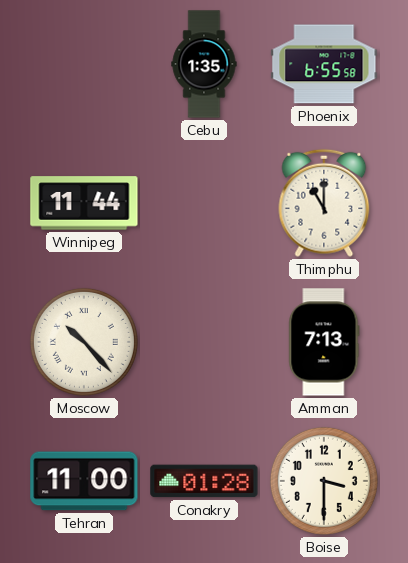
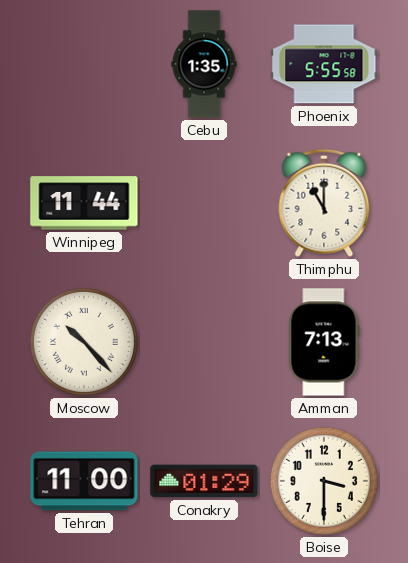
Phoenix: 6:55 -> 5:55 (324, 64)
Conakry: 01:28 -> 01:29 (204, 481)
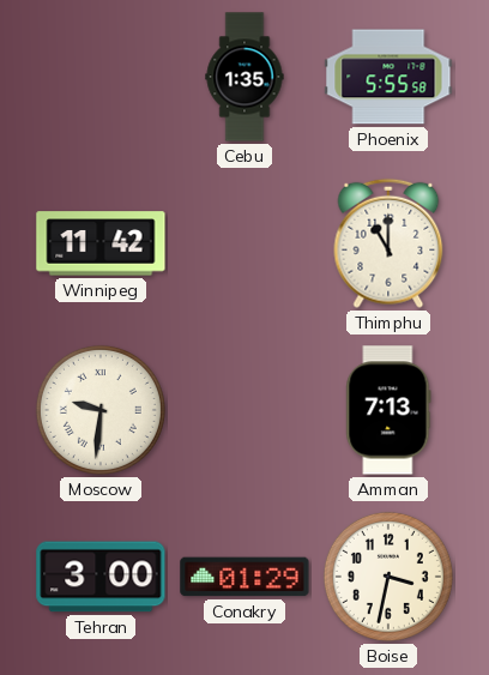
Winnipeg: 11:44 -> 11:42 (101, 243)
Moscow: 10:23 -> 9:31 (101, 410)
Tehran: 11:00 -> 3:00 (101, 577)
Boise: 3:30 -> 3:32 (388, 577)
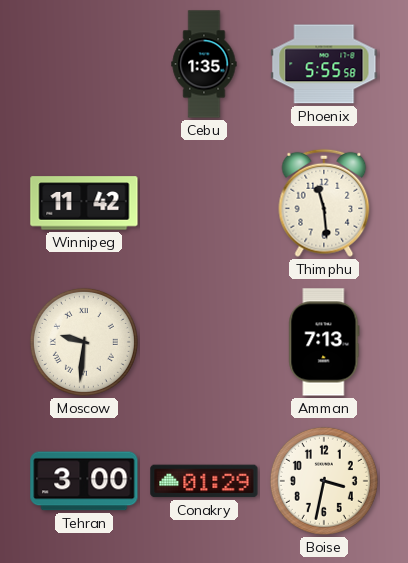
Thimphu: 11:00 -> 11:29 (324, 203)
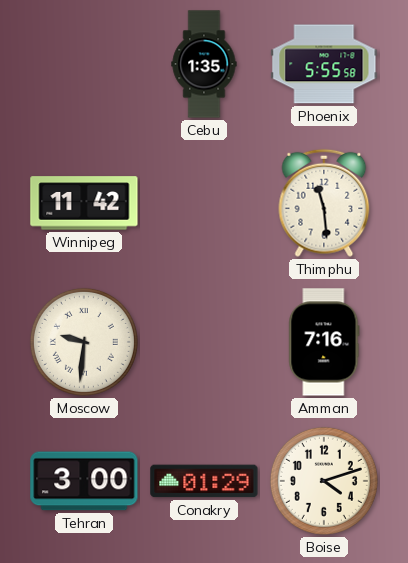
Amman: 7:13 -> 7:16 (324, 342)
Boise: 3:32 -> 4:12 (324, 481)
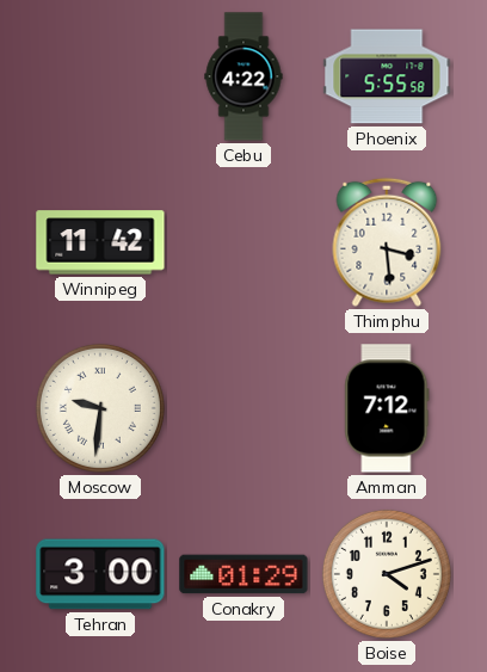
Cebu: 1:35 -> 4:22 (243, 76)
Thimphu: 11:29 -> 3:29 (387, 242)
Amman: 7:16 -> 7:12 (387, 408)
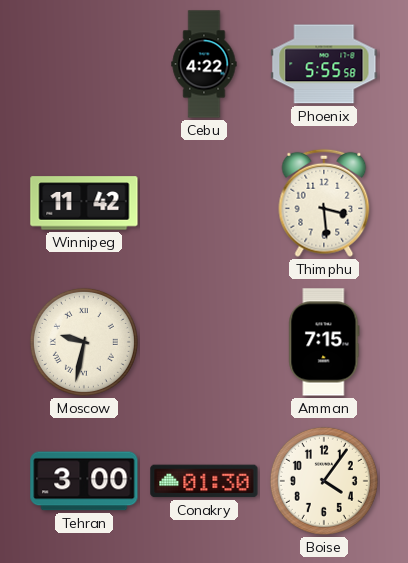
Moscow: 9:31 -> 9:32 (84, 342)
Amman: 7:12 -> 7:15 (324, 342)
Conakry: 01:29 -> 01:30 (204, 481)
Boise: 4:12 -> 4:06 (324, 481)
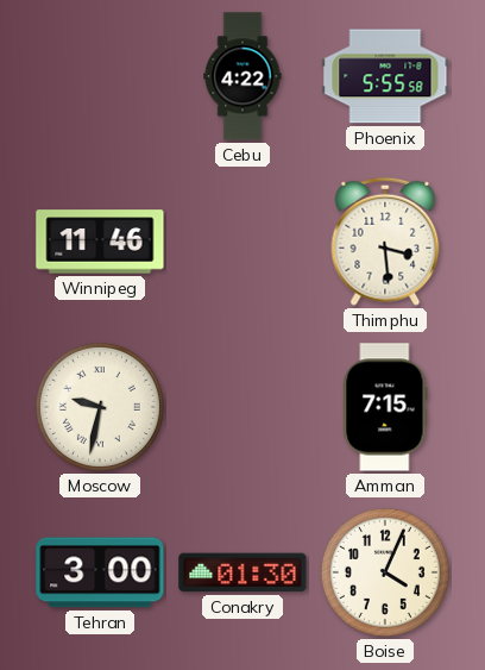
Winnipeg: 11:42 -> 11:46 (100, 242)
Boise: 4:06 -> 4:04 (385, 572)
